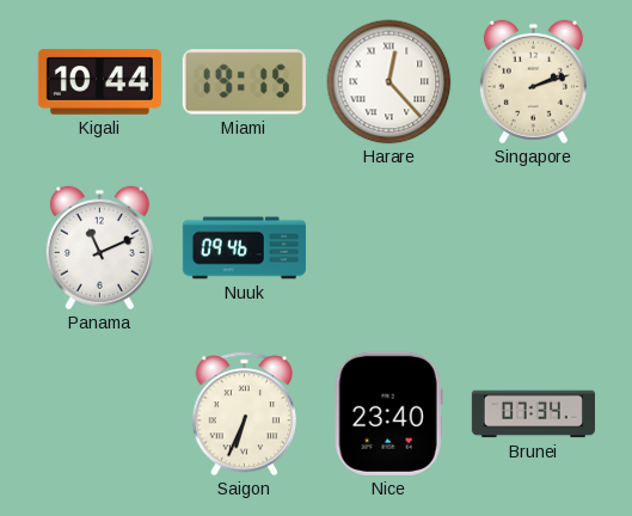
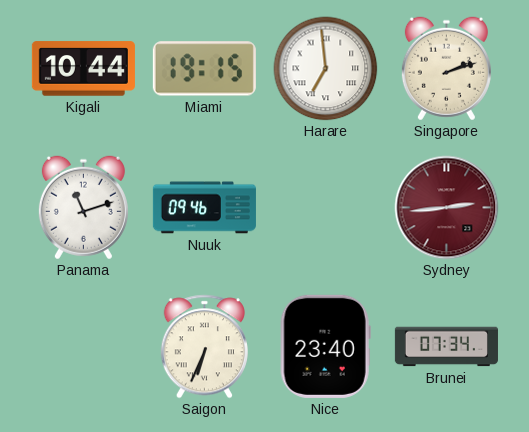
Harare: 12:23 -> 6:59 (326, 69)
Panama: 11:11 -> 11:12 (83, 208)
Sydney: none -> 2:44 (447, 208)
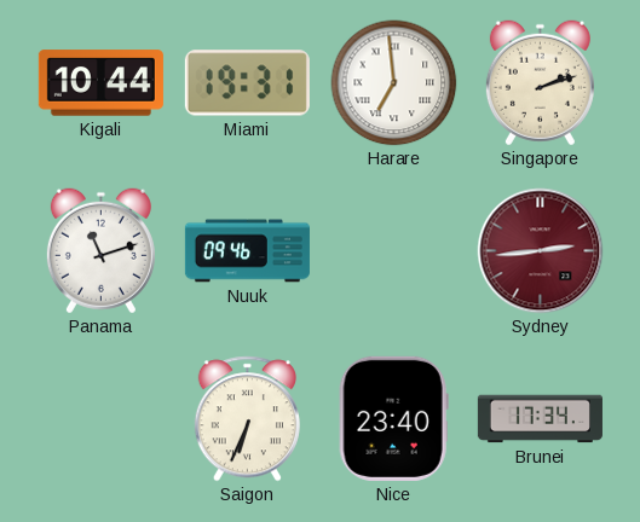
Miami: 19:15 -> 19:31 (247, 83)
Brunei: 07:34 -> 17:34 (540, 419)
